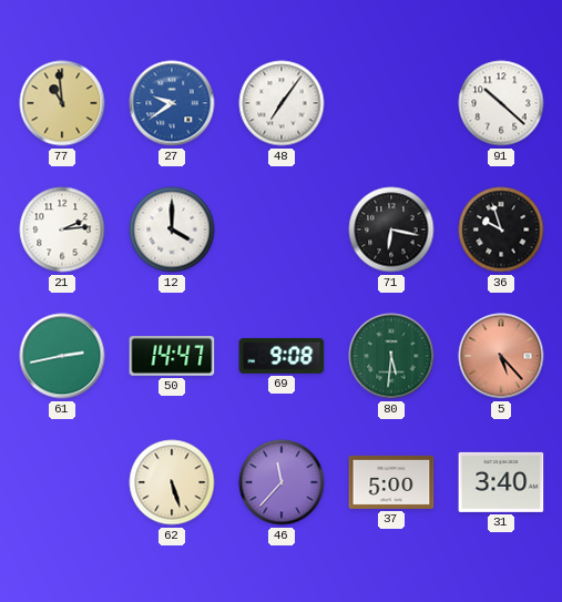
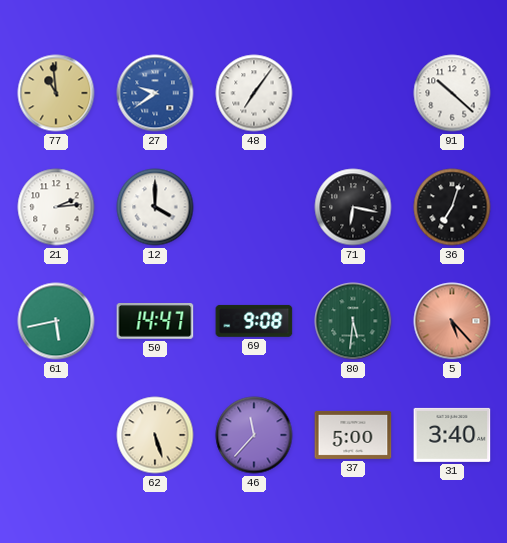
36: 9:57 -> 7:03 (452, 207)
61: 2:43 -> 5:43 (56, 321)
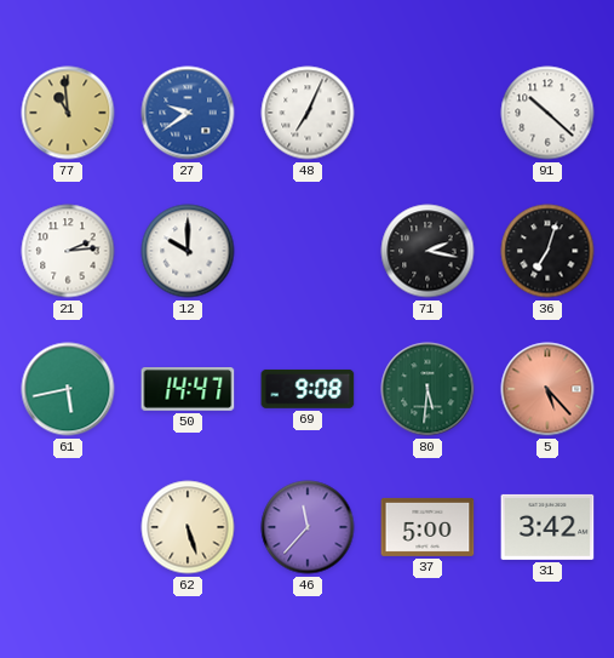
48: 7:06 -> 7:04 (308, 113)
12: 4:00 -> 10:00 (188, 251)
71: 6:17 -> 2:17 (427, 251)
31: 3:40 -> 3:42 (547, 527)
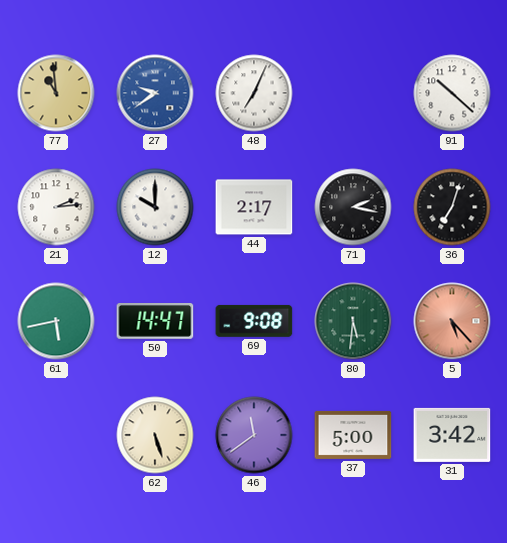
44: none -> 2:17 (254, 207)
46: 11:37 -> 11:39 (254, 435)
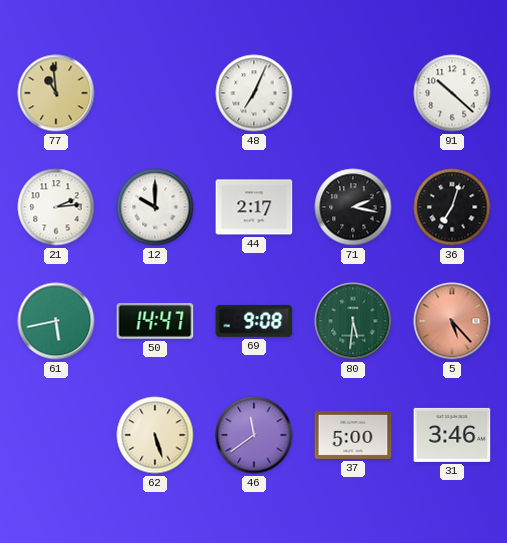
27: 9:39 -> none (155, 93)
31: 3:42 -> 3:46 (452, 435)
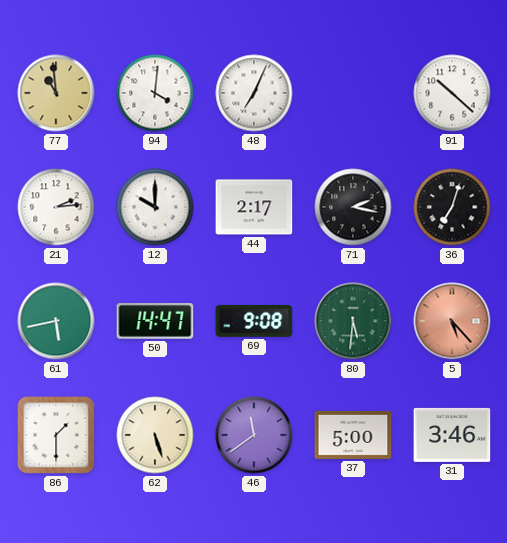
94: none -> 4:01 (155, 93)
86: none -> 1:30 (56, 435)
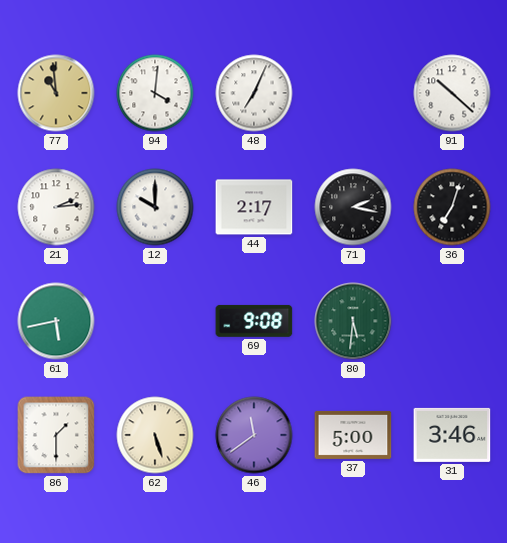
50: 14:47 -> none (155, 322)
5: 5:23 -> none (452, 321)
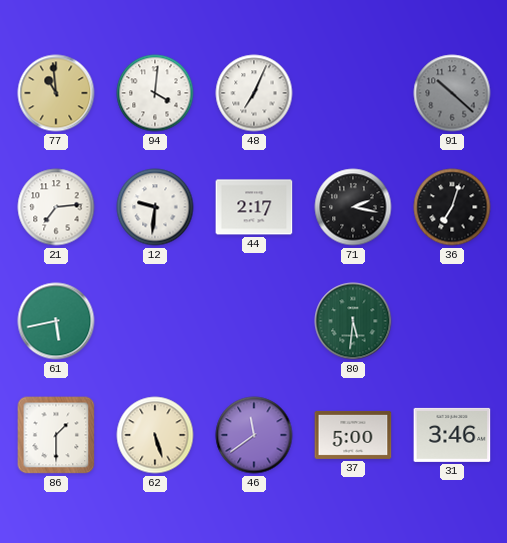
91 dial: white -> grey (452, 93)
21: 2:14 -> 7:14 (56, 207)
12: 10:00 -> 9:31 (155, 207)
69: 9:08 -> none (254, 321)
